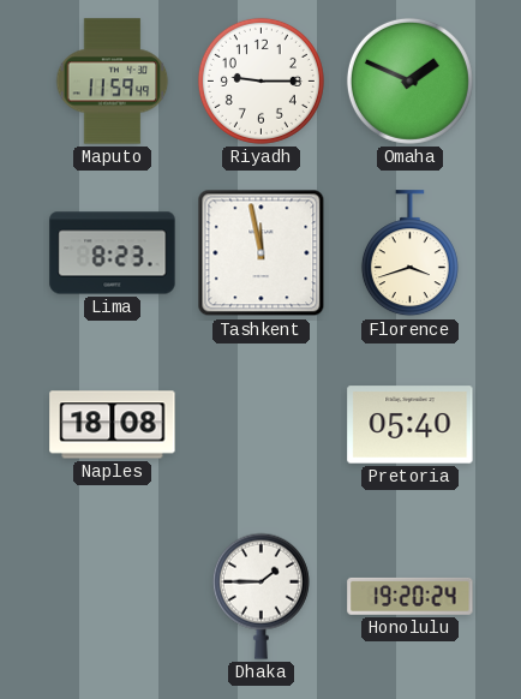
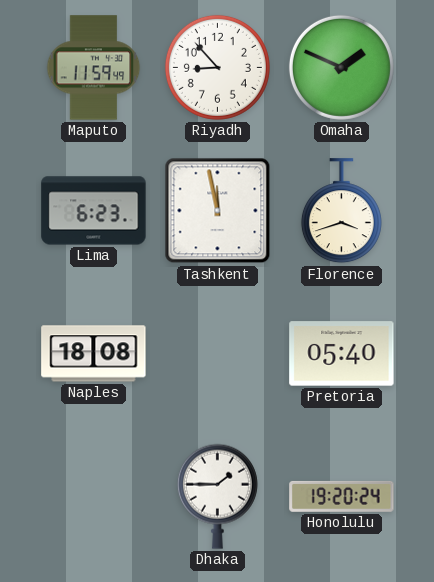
Riyadh: 9:15 -> 8:53 (217, 67)
Lima: 8:23 -> 6:23 (94, 211)
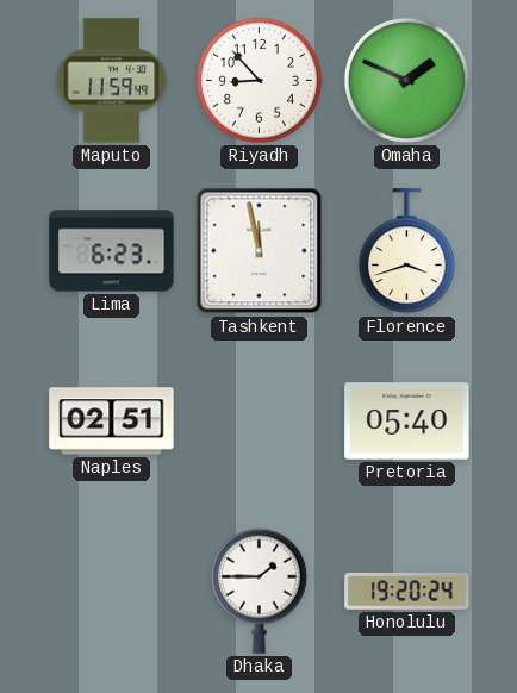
Naples: 18:08 -> 02:51 (112, 422)
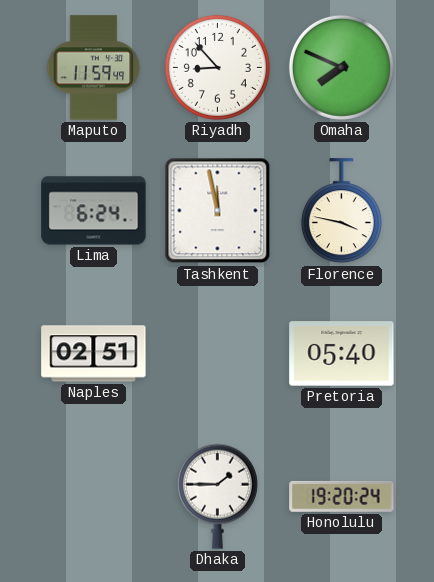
Omaha: 1:49 -> 7:49 (341, 67)
Lima: 6:23 -> 6:24 (94, 211)
Florence: 3:42 -> 3:47 (341, 211)
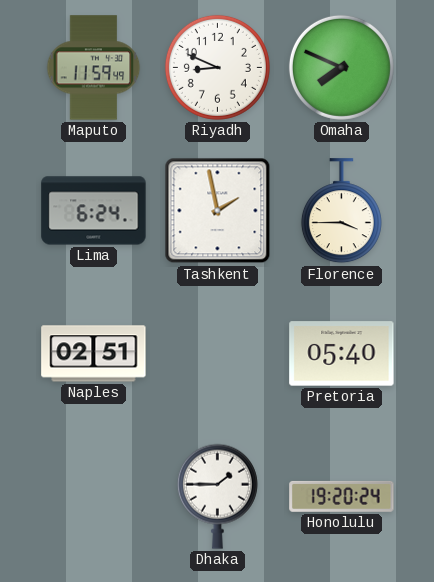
Riyadh: 8:53 -> 8:49 (217, 67)
Tashkent: 11:58 -> 1:58 (218, 211)
Florence: 3:47 -> 3:45 (341, 211)
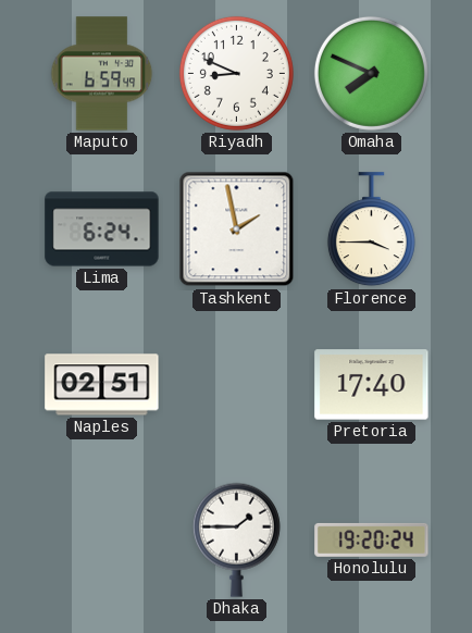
Maputo: 11:59 -> 6:59 (102, 74)
Pretoria: 05:40 -> 17:40 (372, 385)
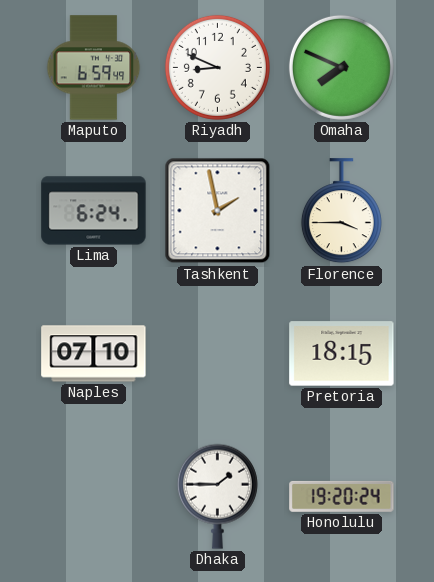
Naples: 02:51 -> 07:10 (94, 354)
Pretoria: 17:40 -> 18:15 (342, 354)
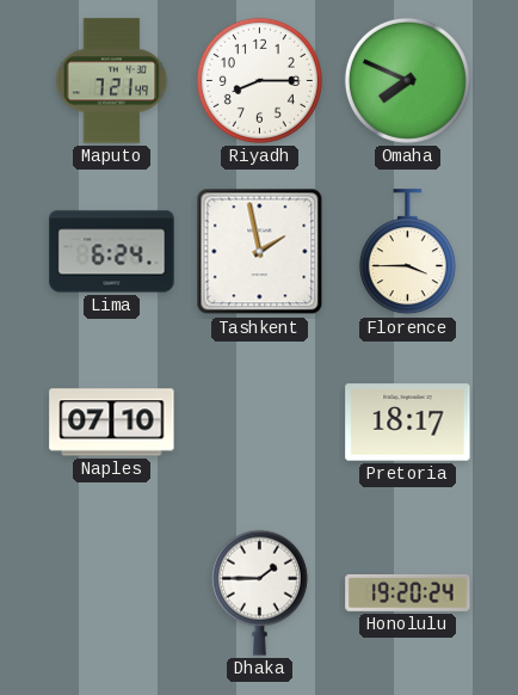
Maputo: 6:59 -> 7:21 (112, 81)
Riyadh: 8:49 -> 8:15 (259, 80)
Pretoria: 18:15 -> 18:17 (408, 423)
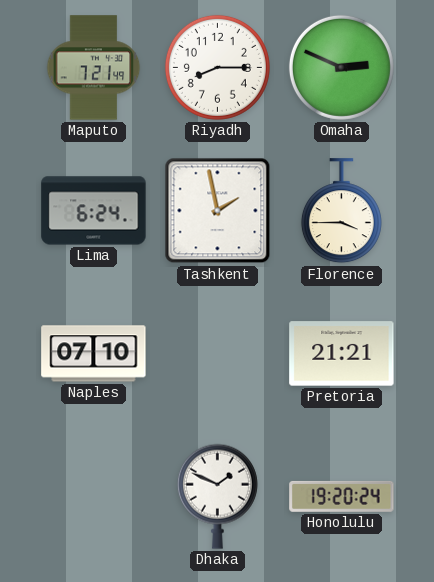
Omaha: 7:49 -> 2:49 (341, 67)
Pretoria: 18:17 -> 21:21 (342, 354)
Dhaka: 1:45 -> 1:49 (217, 496)
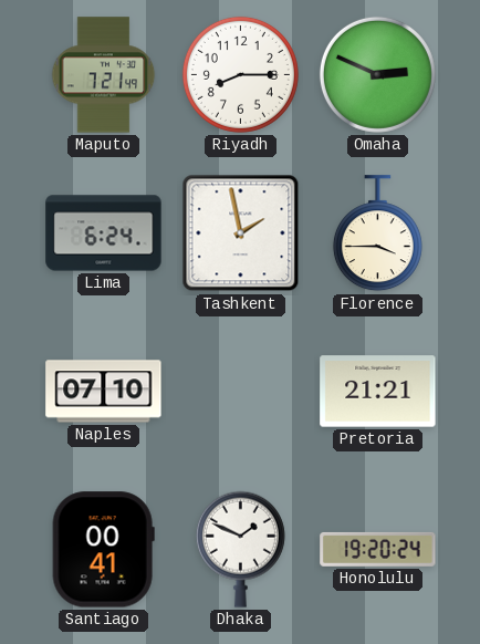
Santiago: none -> 00:41 (103, 550)
